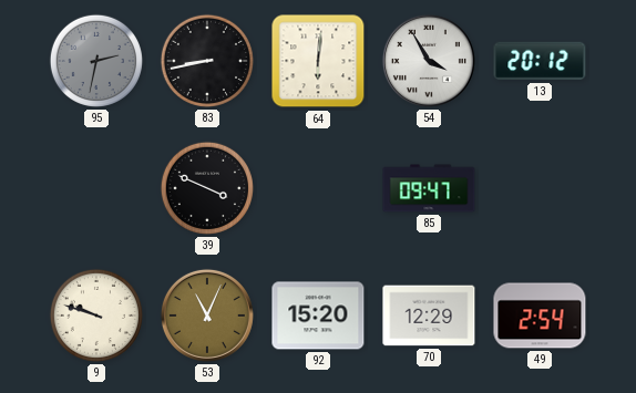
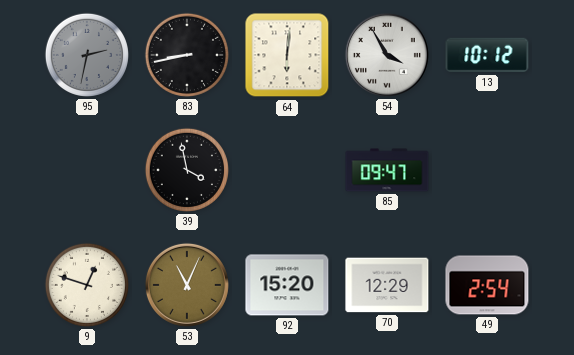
13: 20:12 -> 10:12 (487, 55)
39: 3:49 -> 3:58 (187, 170)
9: 9:48 -> 12:48 (87, 285)
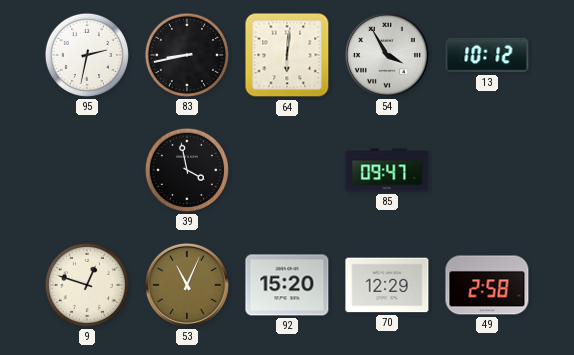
95 dial: grey -> white (87, 55)
49: 2:54 -> 2:58 (487, 285)
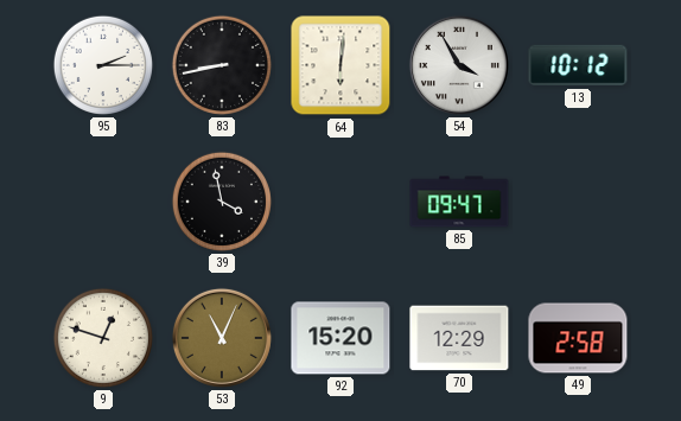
95: 2:32 -> 2:15 (103, 65)
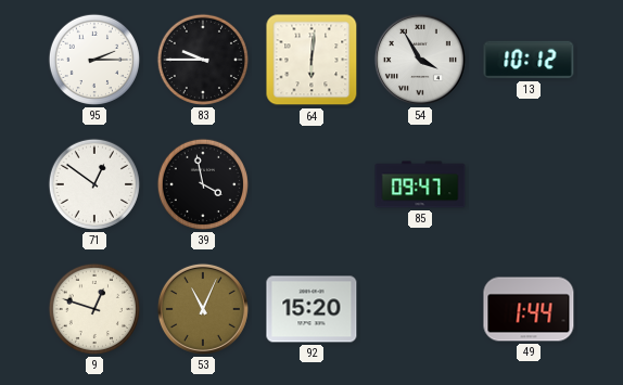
83: 8:43 -> 9:45 (203, 60)
71: none -> 12:51 (94, 184)
70: 12:29 -> none (459, 338)
49: 2:58 -> 1:44 (529, 309)
